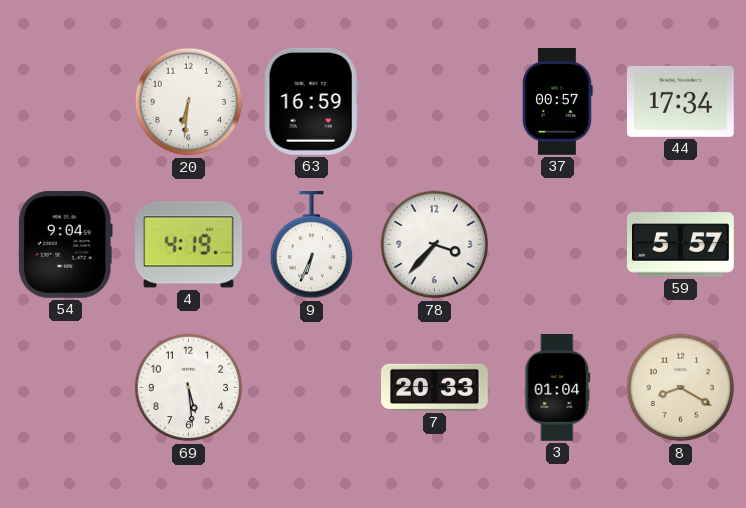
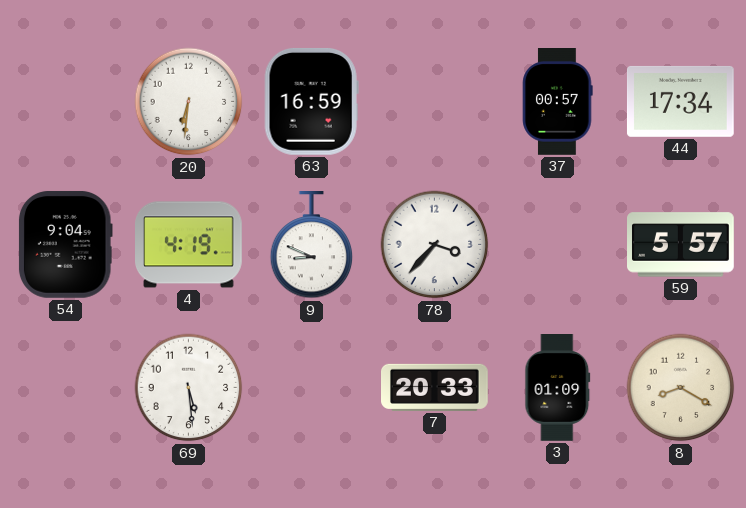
9: 6:34 -> 8:49 (312, 246)
3: 01:04 -> 01:09 (558, 388)
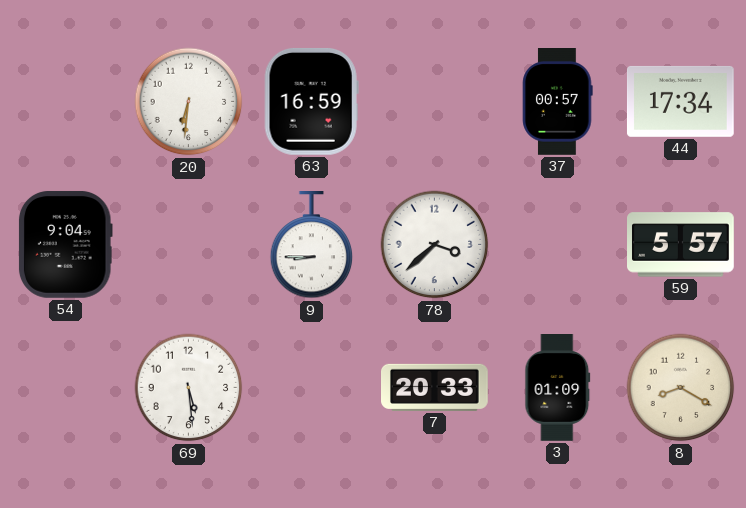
4: 4:19 -> none (189, 245)
9: 8:49 -> 8:45 (312, 246)
78: 3:37 -> 3:38 (435, 245)
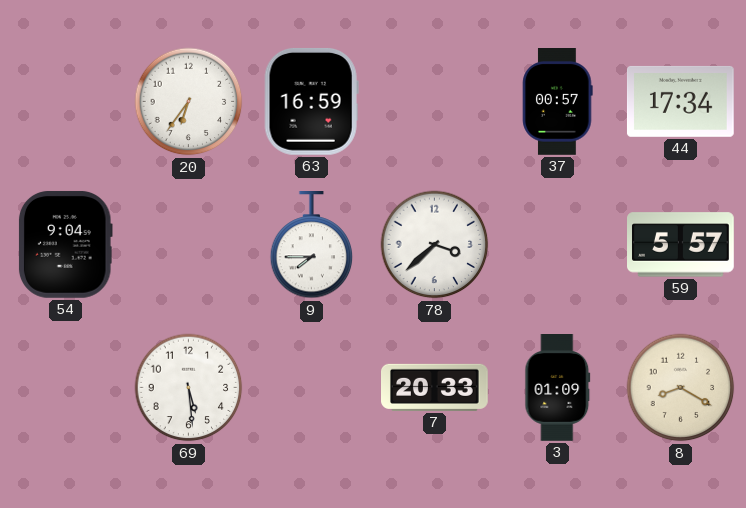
20: 6:31 -> 6:36 (189, 102)
9: 8:45 -> 7:45 (312, 246)
